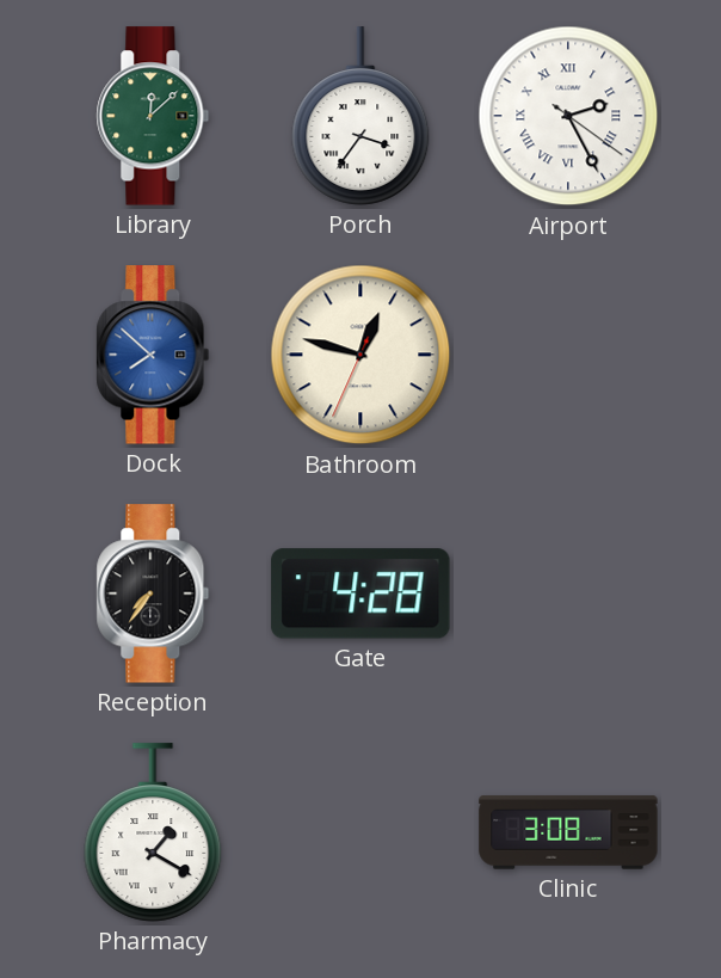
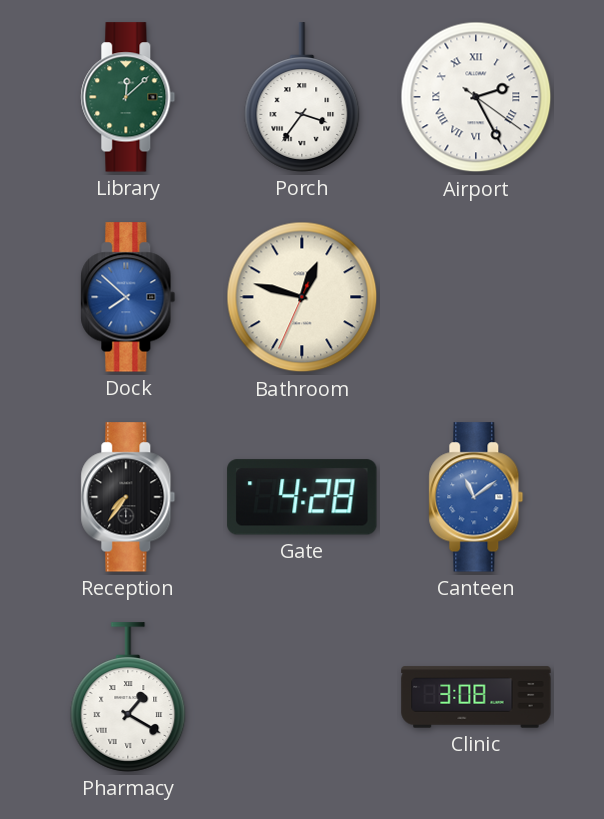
Canteen: none -> 11:09 (476, 497)
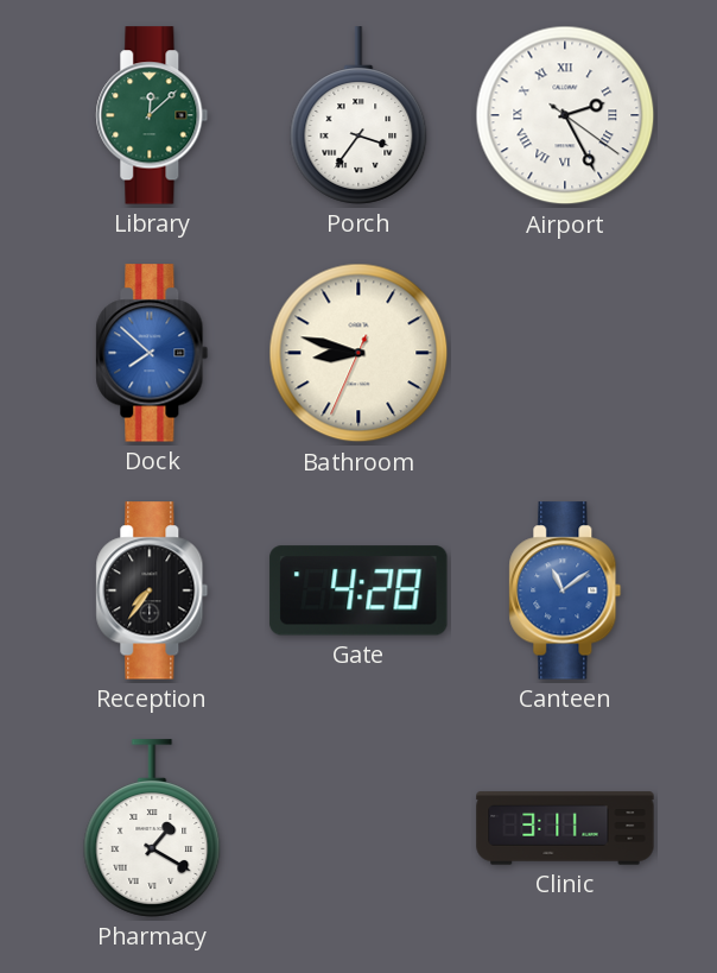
Bathroom: 12:47 -> 8:47 (358, 353)
Clinic: 3:08 -> 3:11 (565, 828)
